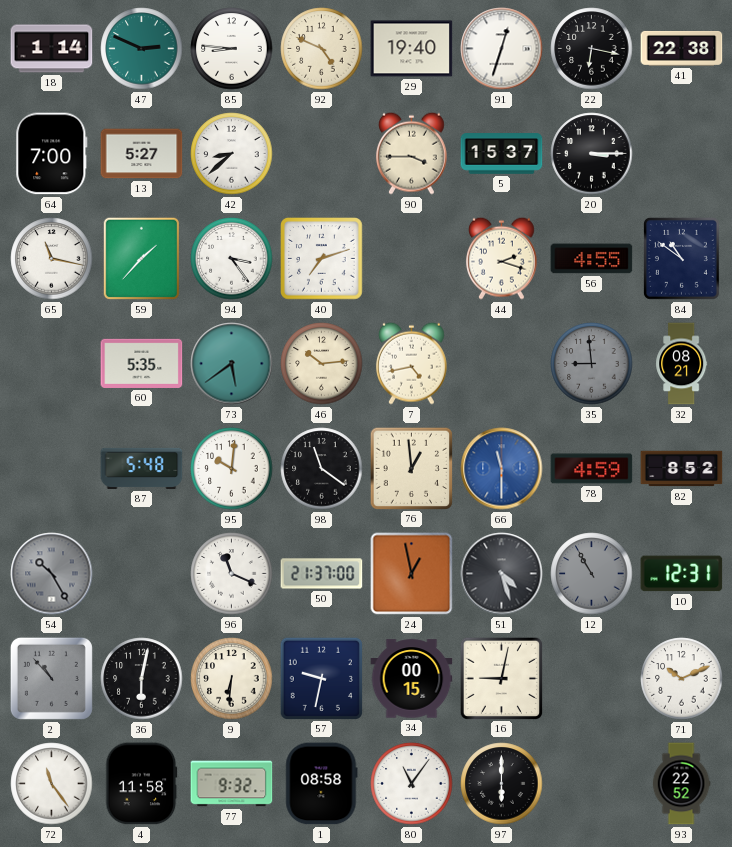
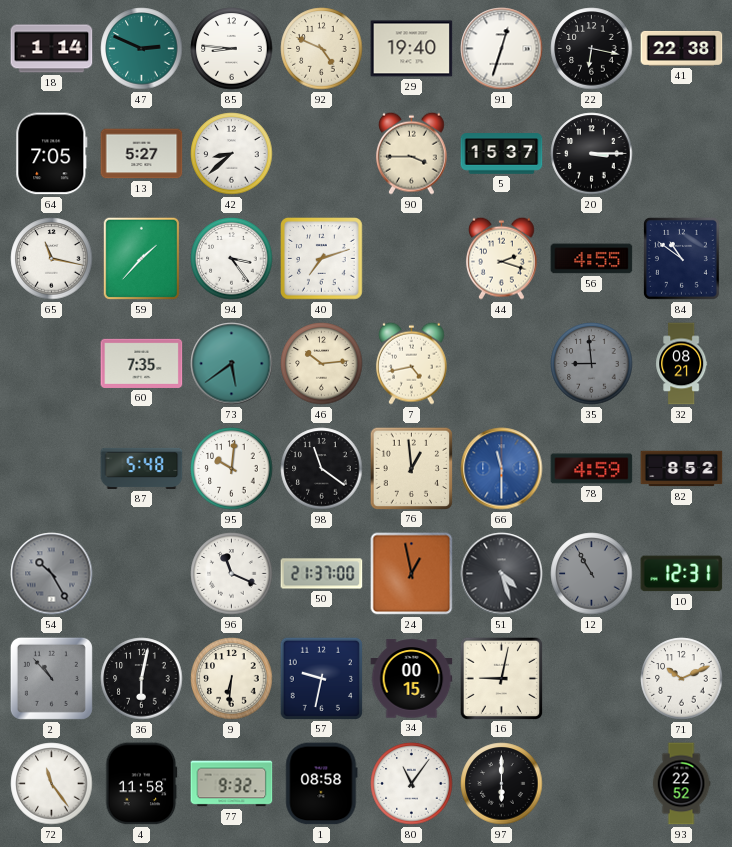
64: 7:00 -> 7:05 (52, 154)
60: 5:35 -> 7:35 (142, 363)
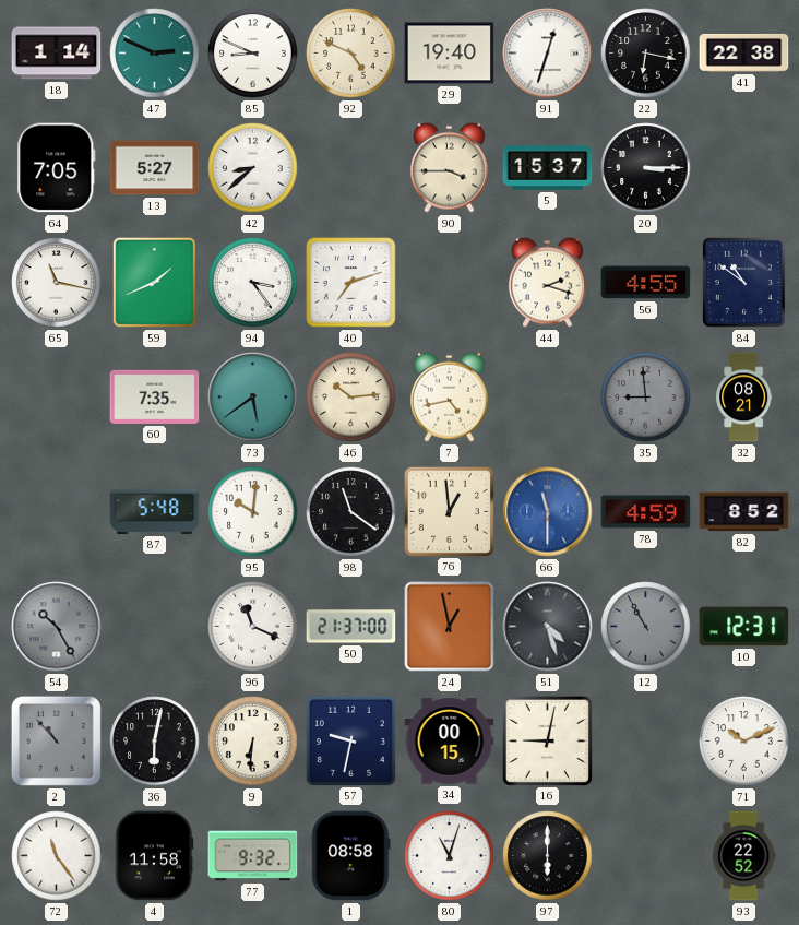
85: 8:46 -> 8:49 (253, 54)
59: 1:37 -> 1:41 (155, 283)
80: 11:06 -> 11:03 (450, 856)
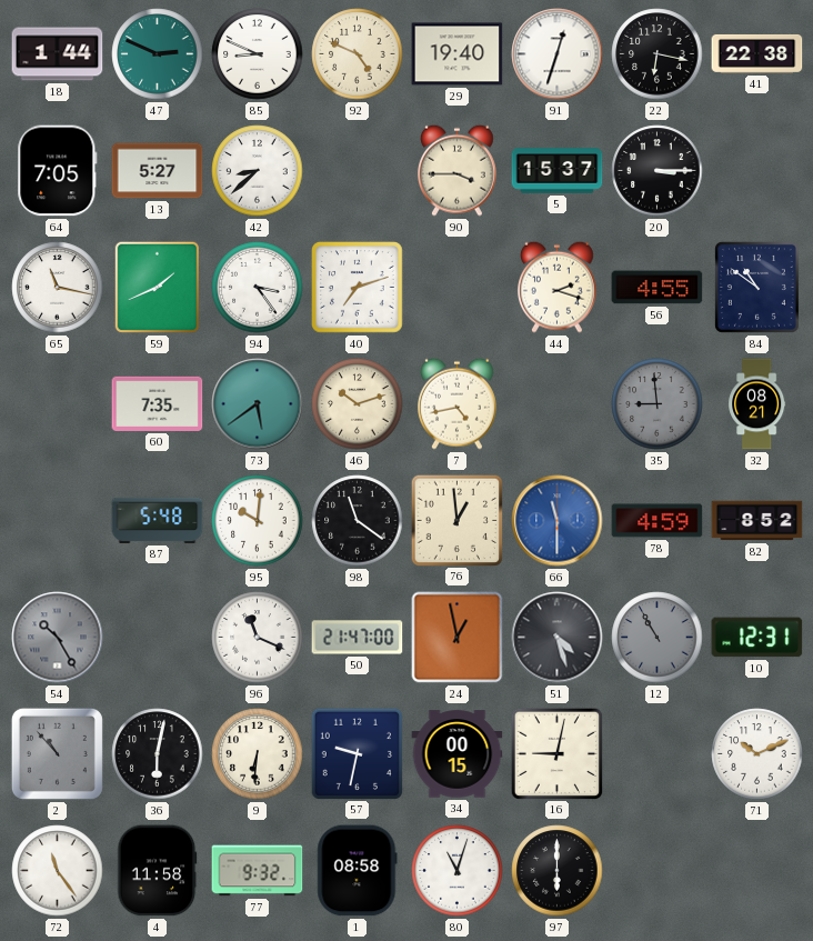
18: 1:14 -> 1:44 (58, 54)
46: 10:14 -> 10:12 (358, 404)
50: 21:37 -> 21:47 (358, 638)
93: 22:52 -> none (743, 856)
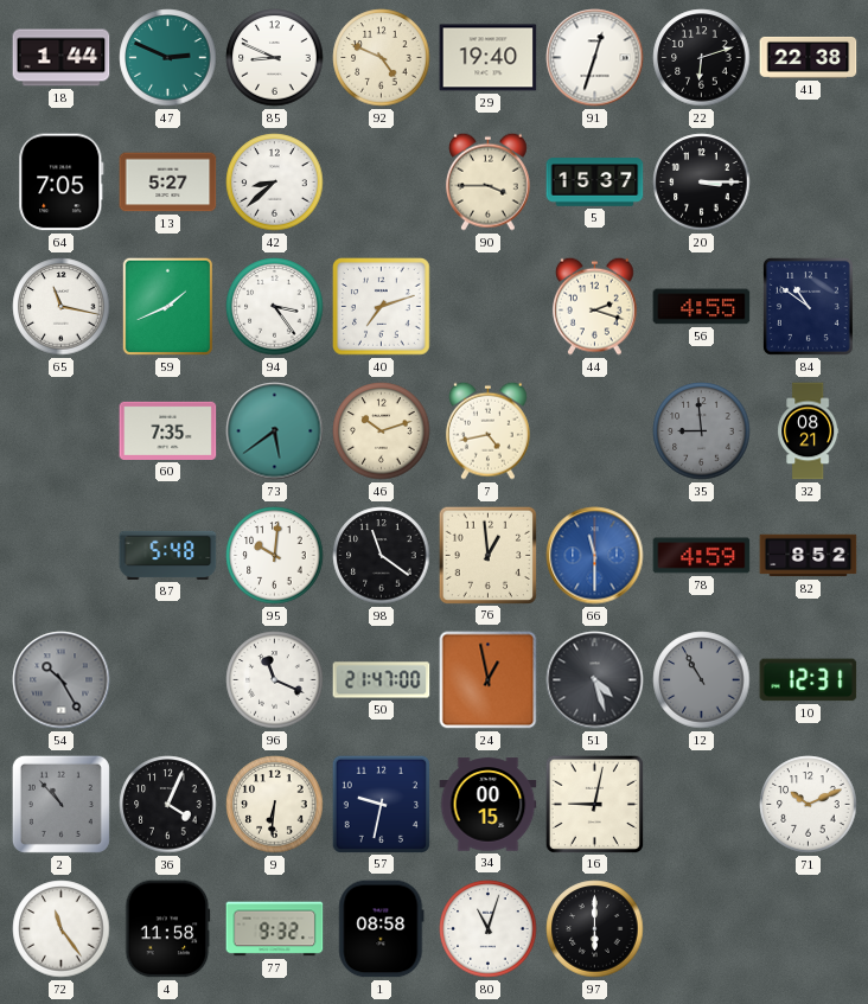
22: 6:17 -> 6:12 (702, 58)
36: 6:02 -> 4:04 (168, 805)
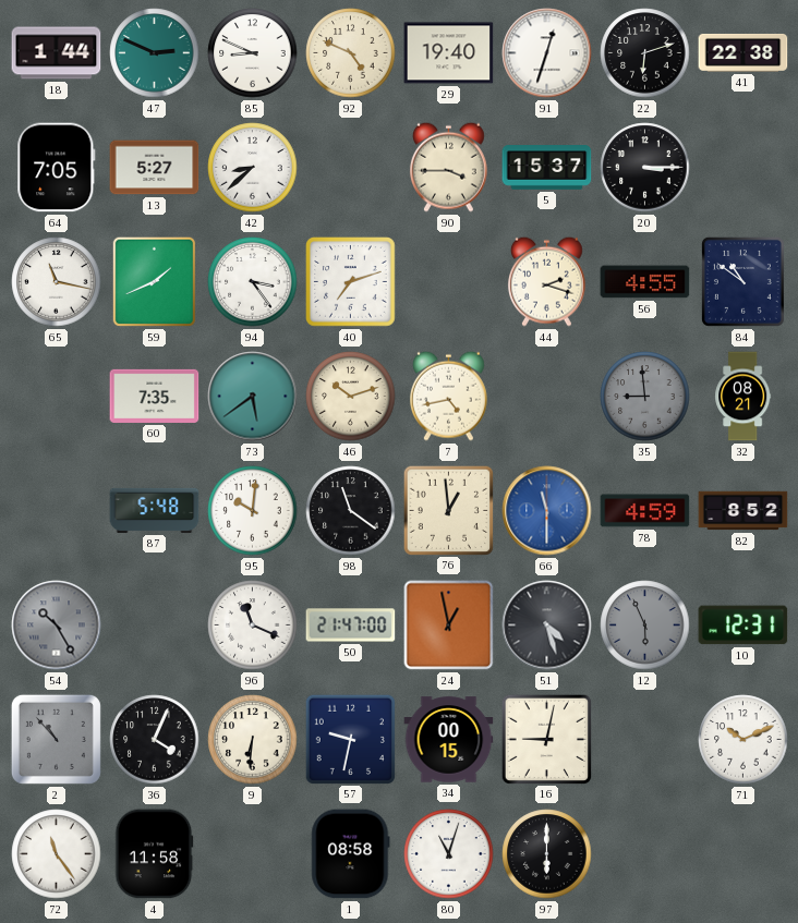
12: 10:55 -> 5:56 (645, 626)
77: 9:32 -> none (275, 929)
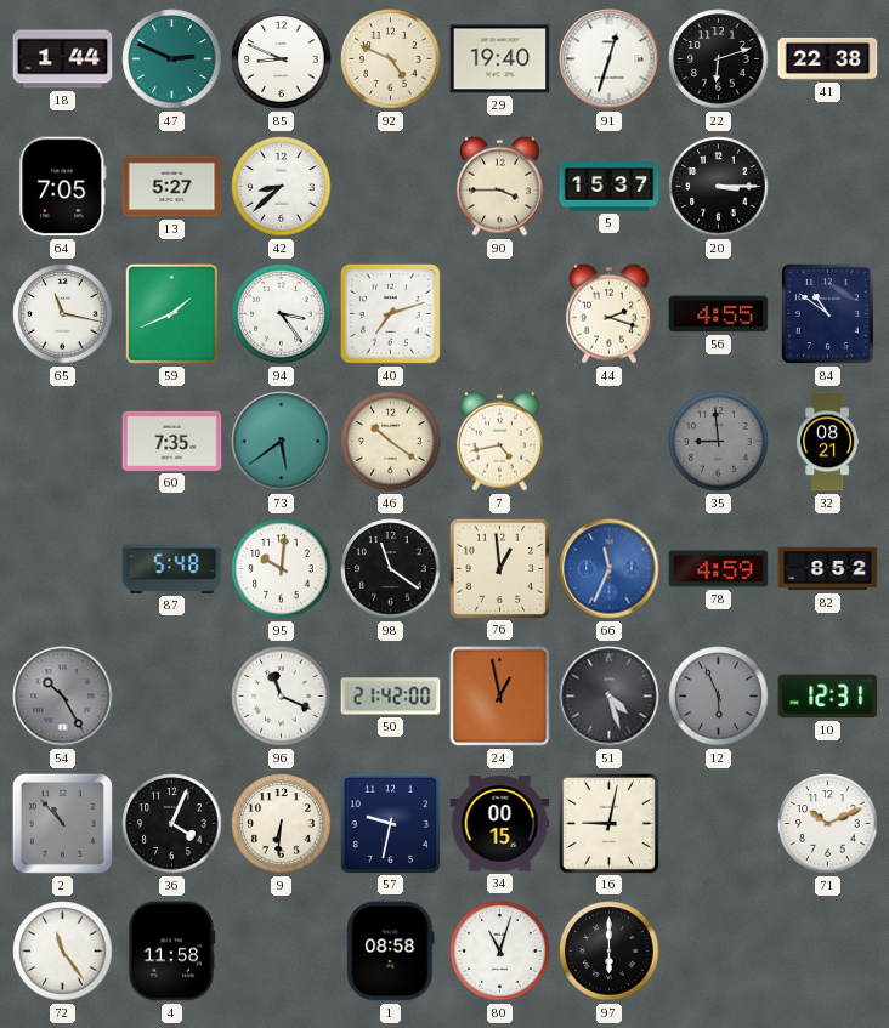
46: 10:12 -> 10:21 (391, 442)
66: 11:30 -> 11:34 (610, 569)
50: 21:47 -> 21:42 (391, 697)
